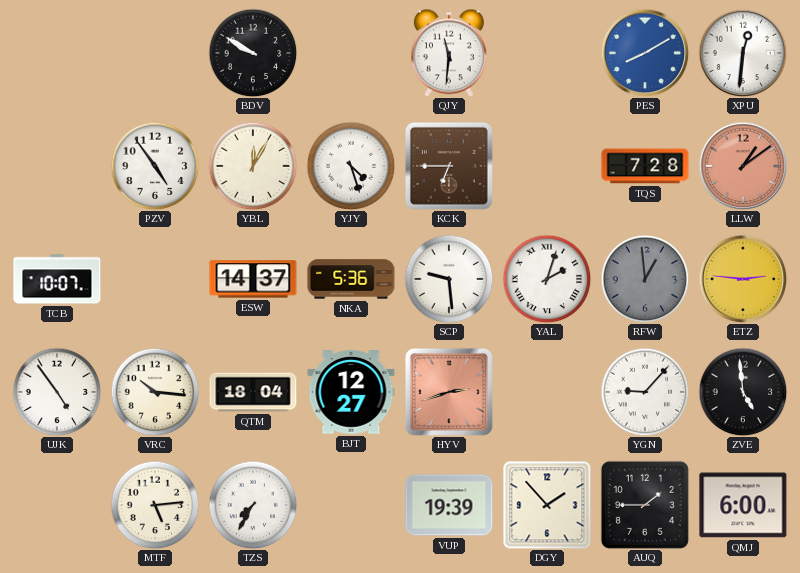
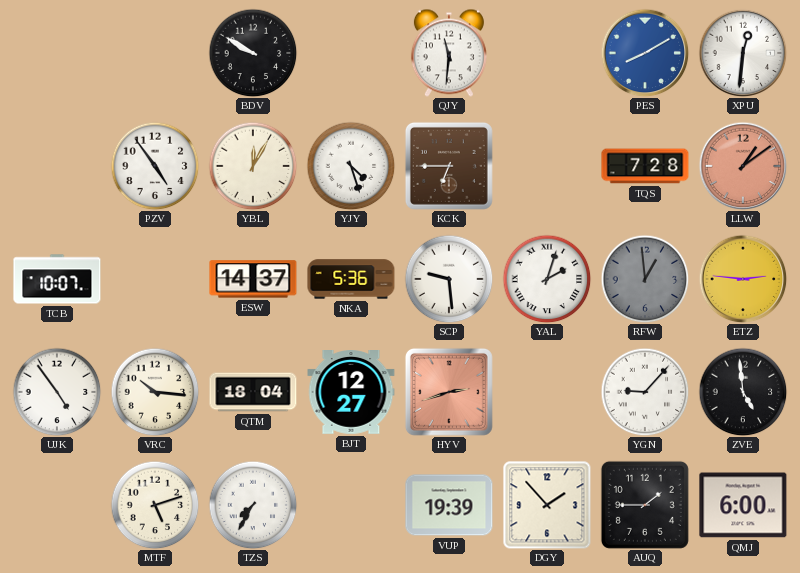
MTF: 5:14 -> 5:12 (155, 505)
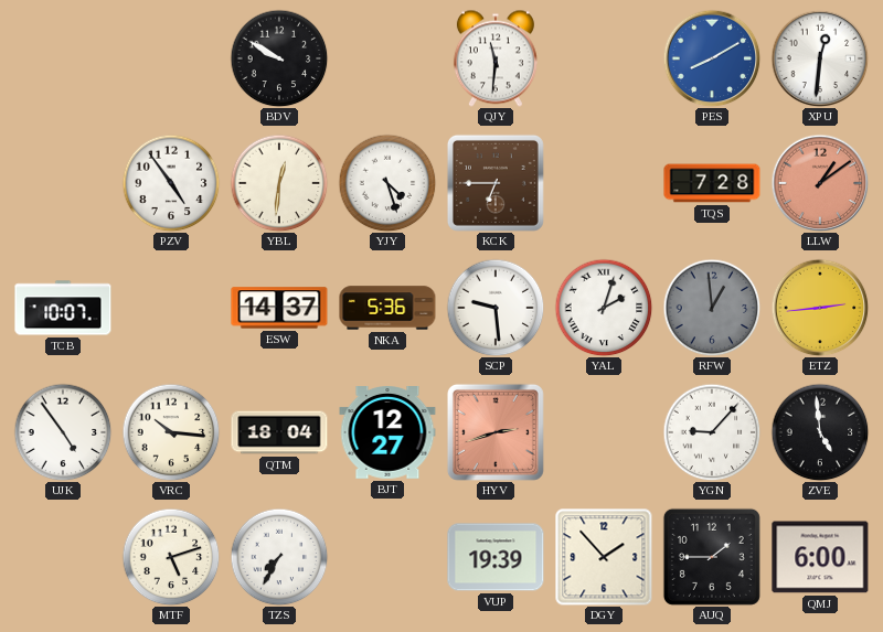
YBL: 12:05 -> 12:31 (279, 183)
ETZ: 2:46 -> 2:44 (820, 308)
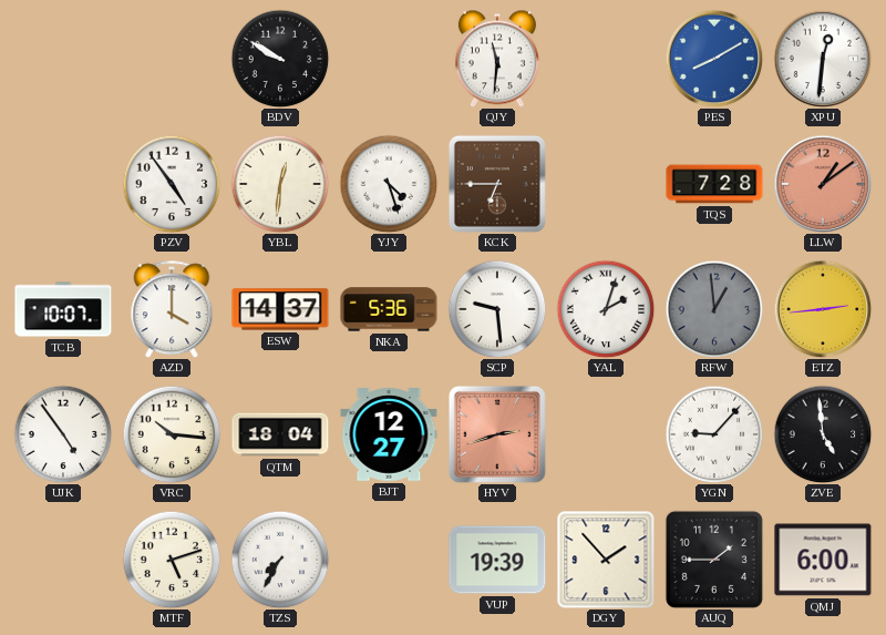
AZD: none -> 4:00 (172, 309)
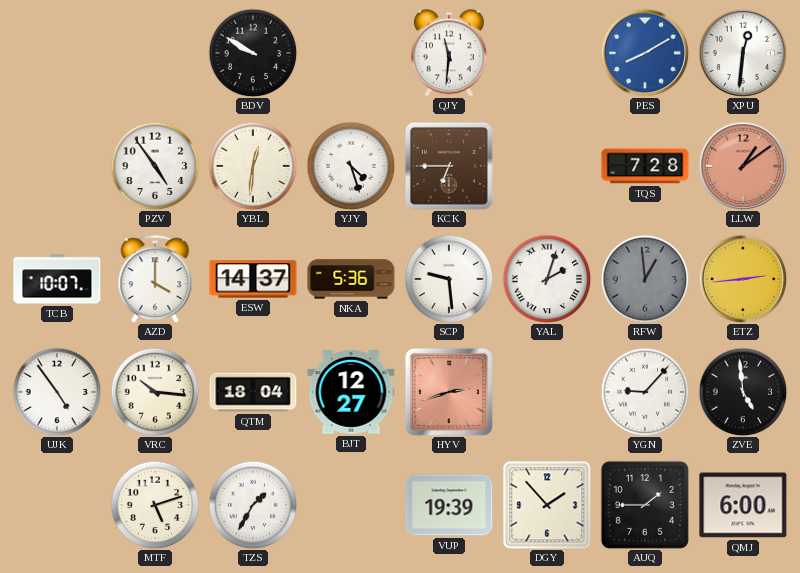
TZS: 7:35 -> 1:35 (253, 505)
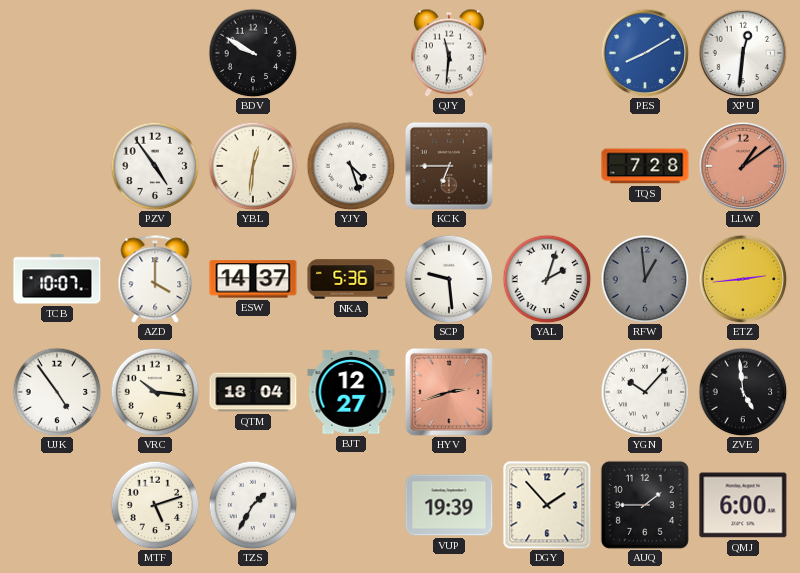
YGN: 9:07 -> 10:07 (645, 392)
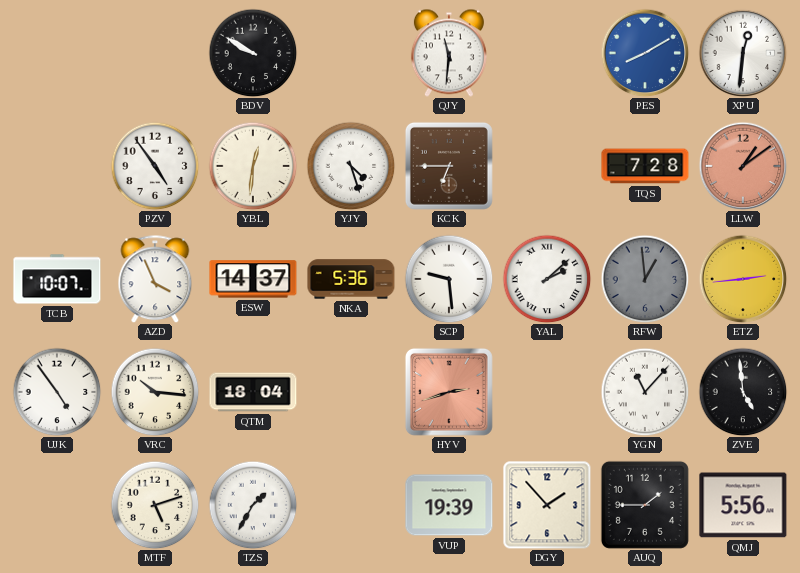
AZD: 4:00 -> 3:56 (155, 279)
YAL: 2:03 -> 2:08 (547, 279)
BJT: 12:27 -> none (351, 393)
YGN: 10:07 -> 11:07 (645, 392)
QMJ: 6:00 -> 5:56 (743, 505)
